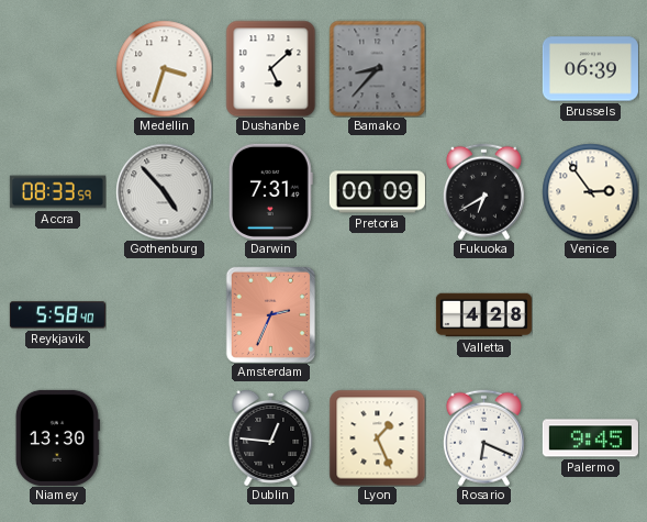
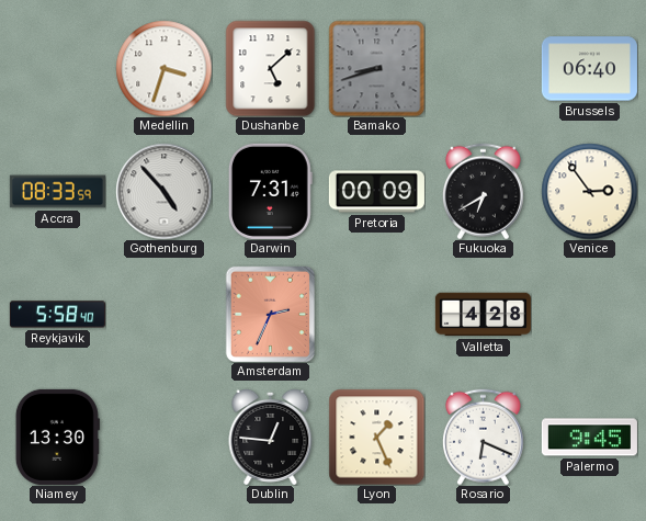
Bamako: 8:37 -> 8:42 (376, 68)
Brussels: 06:39 -> 06:40 (589, 69)
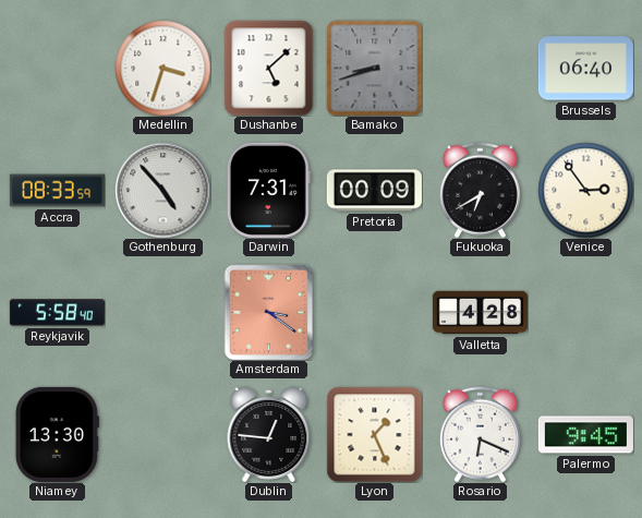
Amsterdam: 2:34 -> 3:21 (268, 312)
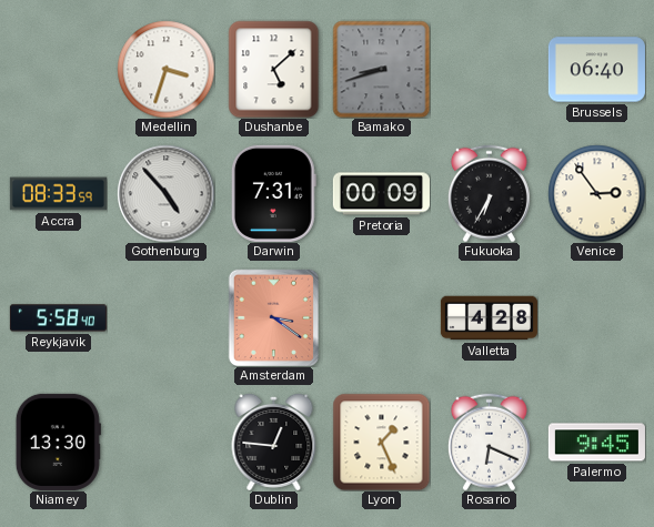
Fukuoka: 6:40 -> 6:35 (489, 193)
